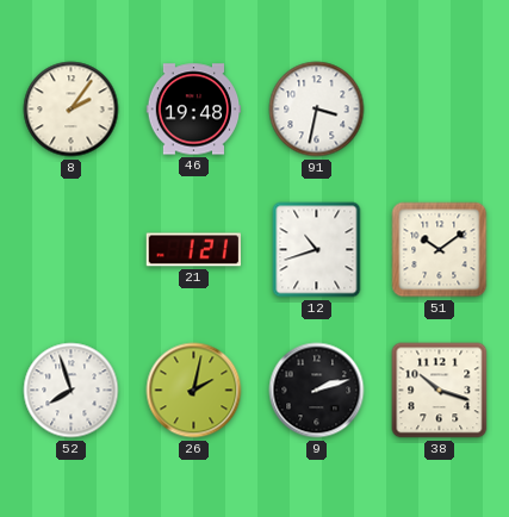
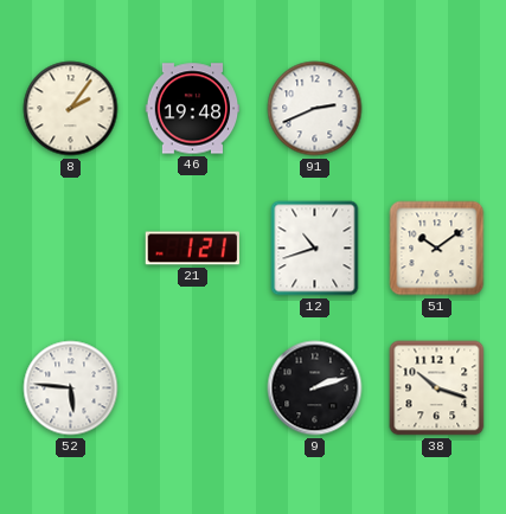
91: 3:32 -> 2:41 (315, 109)
52: 7:57 -> 5:46 (71, 388)
26: 2:02 -> none (194, 391)
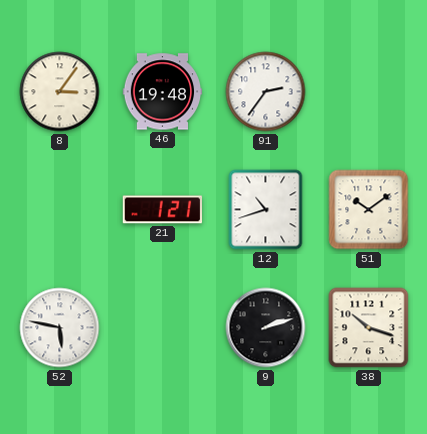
8: 2:06 -> 3:06 (60, 92)
91: 2:41 -> 2:36 (266, 92)
52: 5:46 -> 5:47 (60, 328)
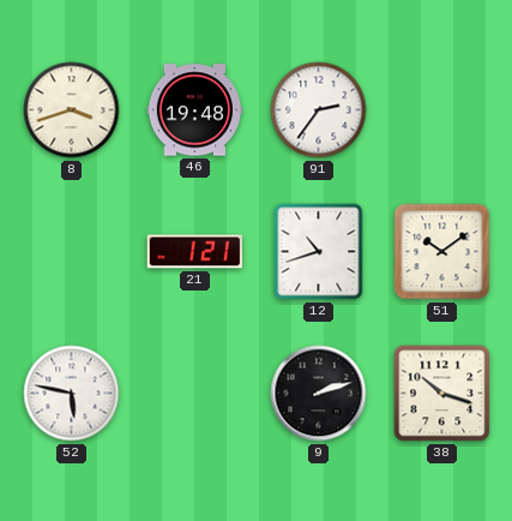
8: 3:06 -> 3:42 (72, 110)
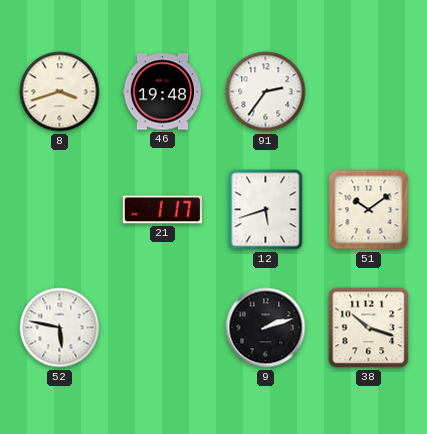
21: 1:21 -> 1:17 (162, 210)
12: 10:42 -> 5:42 (266, 210)
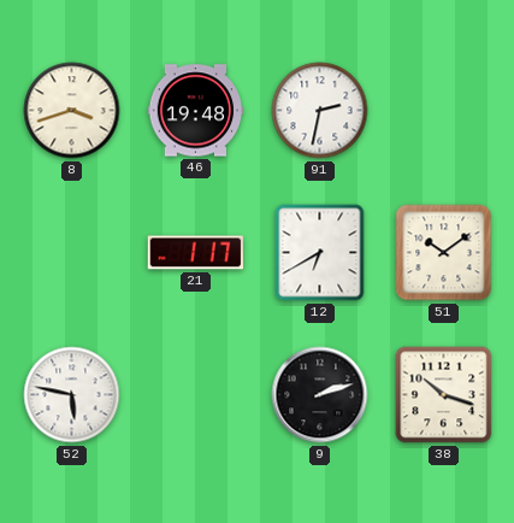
91: 2:36 -> 2:32 (320, 111)
12: 5:42 -> 6:40 (320, 253)
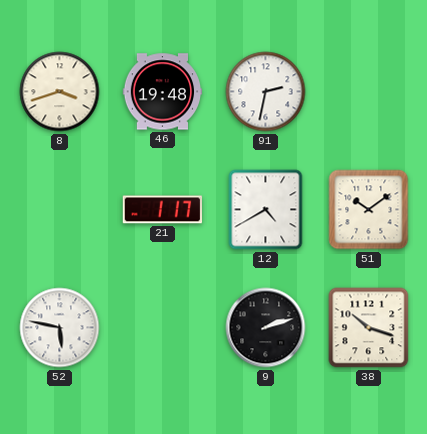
12: 6:40 -> 4:40 (266, 210)
